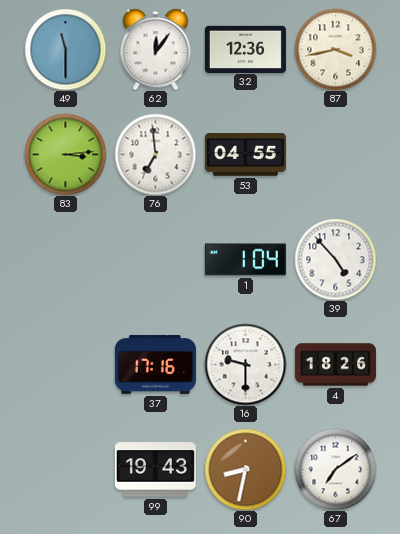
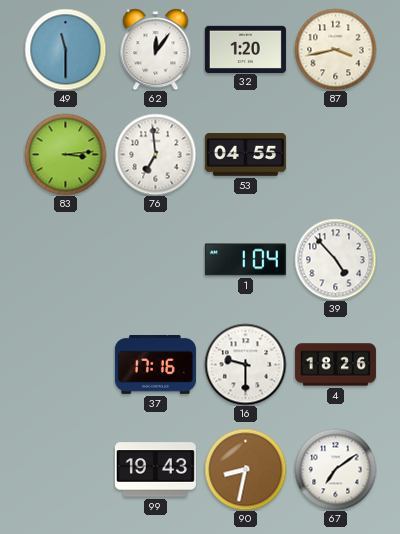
32: 12:36 -> 1:20 (245, 49)
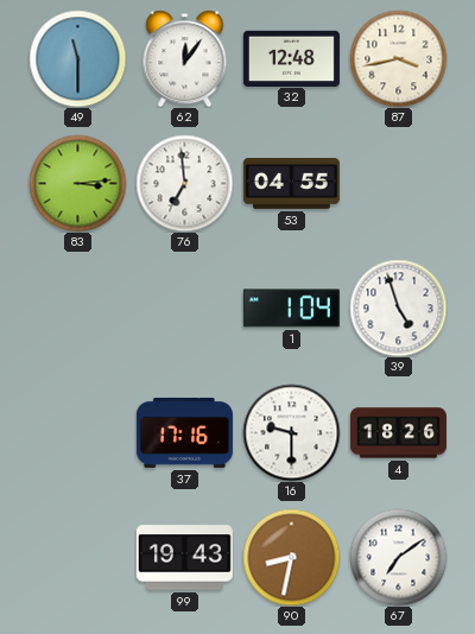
32: 1:20 -> 12:48 (291, 58)
39: 4:53 -> 4:57 (398, 308)
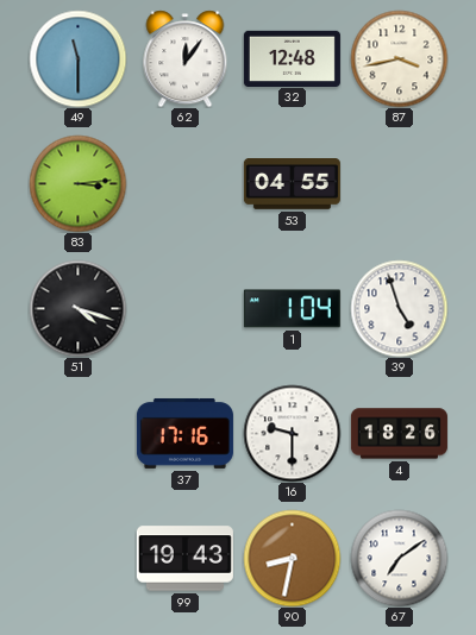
76: 6:59 -> none (184, 183)
51: none -> 4:18 (77, 308)
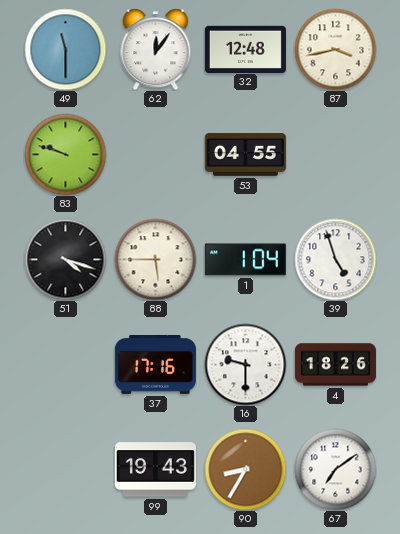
83: 3:14 -> 9:48 (65, 154)
88: none -> 5:45 (155, 259)
90: 8:32 -> 8:35 (245, 469)
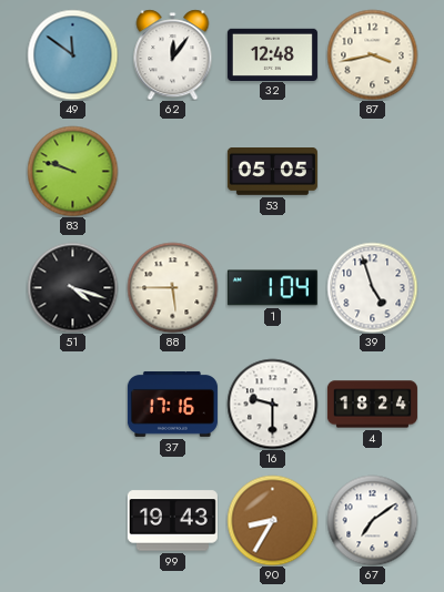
49: 11:30 -> 11:51 (72, 54)
53: 04:55 -> 05:05 (272, 172)
4: 18:26 -> 18:24 (372, 405)
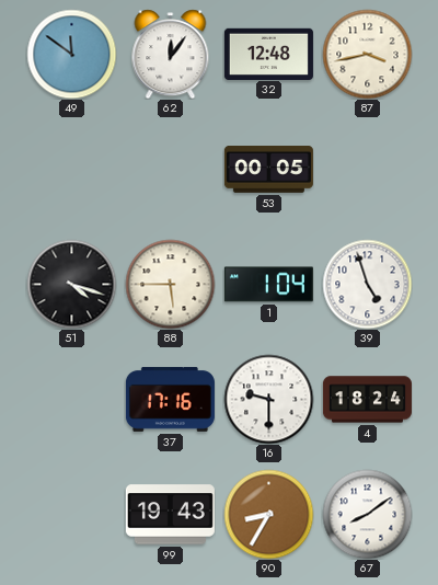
83: 9:48 -> none (72, 171)
53: 05:05 -> 00:05 (268, 170)
67: 7:09 -> 8:09 (367, 514)
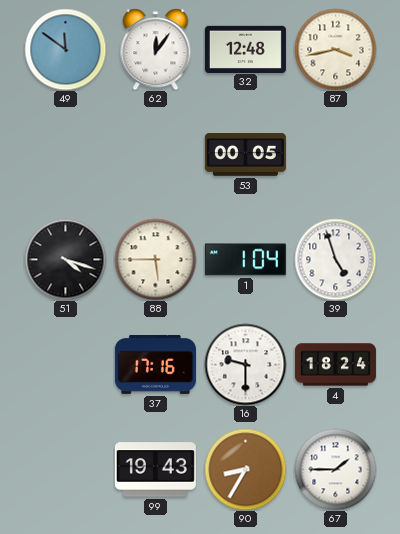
67: 8:09 -> 1:45 (335, 469)
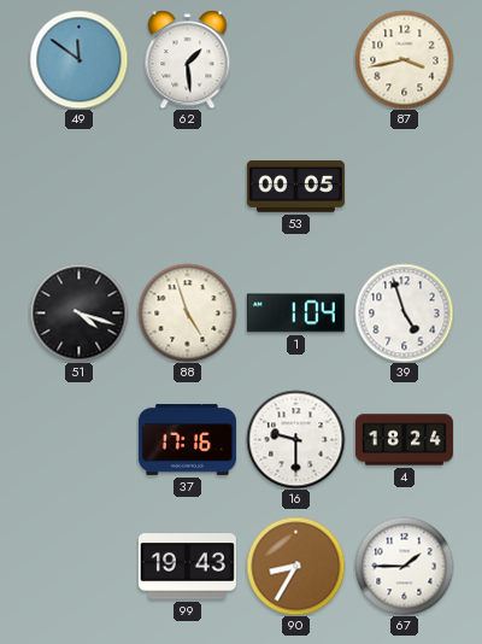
62: 12:06 -> 1:29 (188, 59)
32: 12:48 -> none (245, 49)
88: 5:45 -> 4:57 (187, 312)
